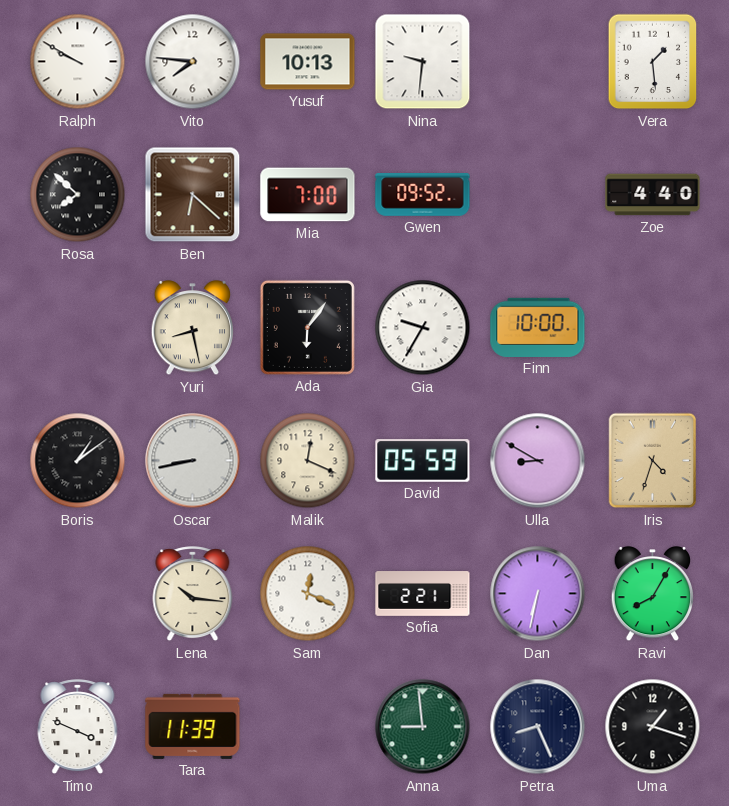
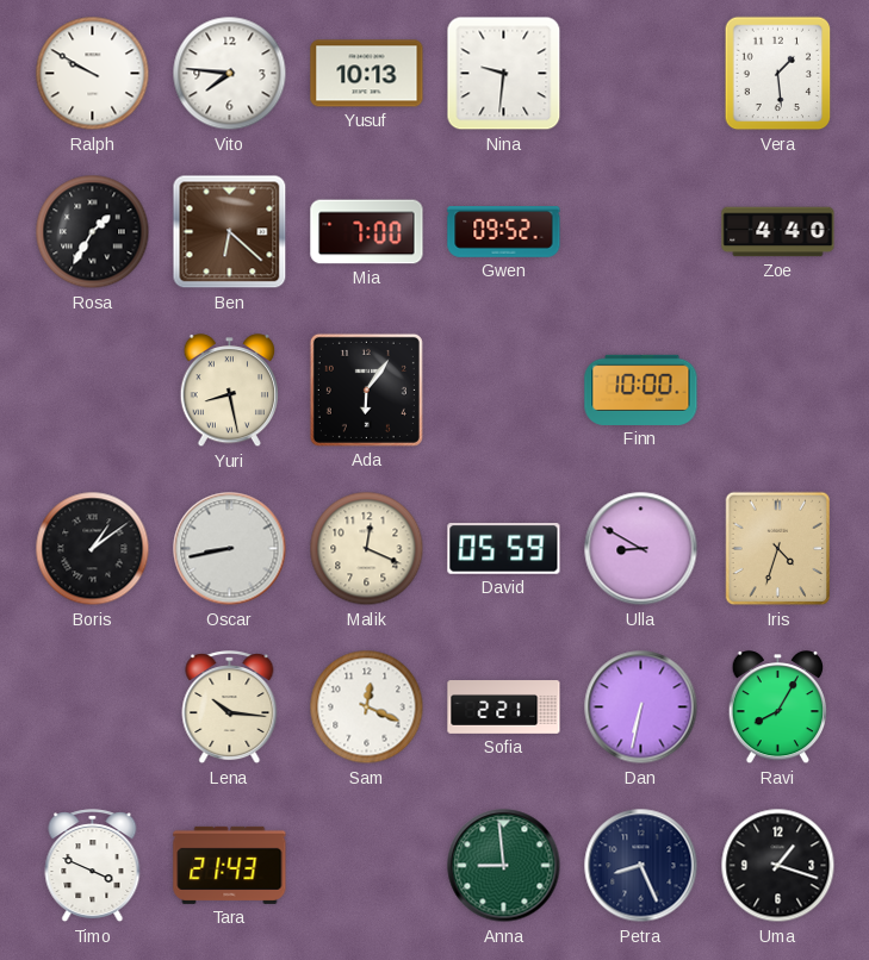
Rosa: 7:52 -> 1:35 (93, 232)
Gia: 9:35 -> none (423, 328)
Tara: 11:39 -> 21:43 (230, 865)
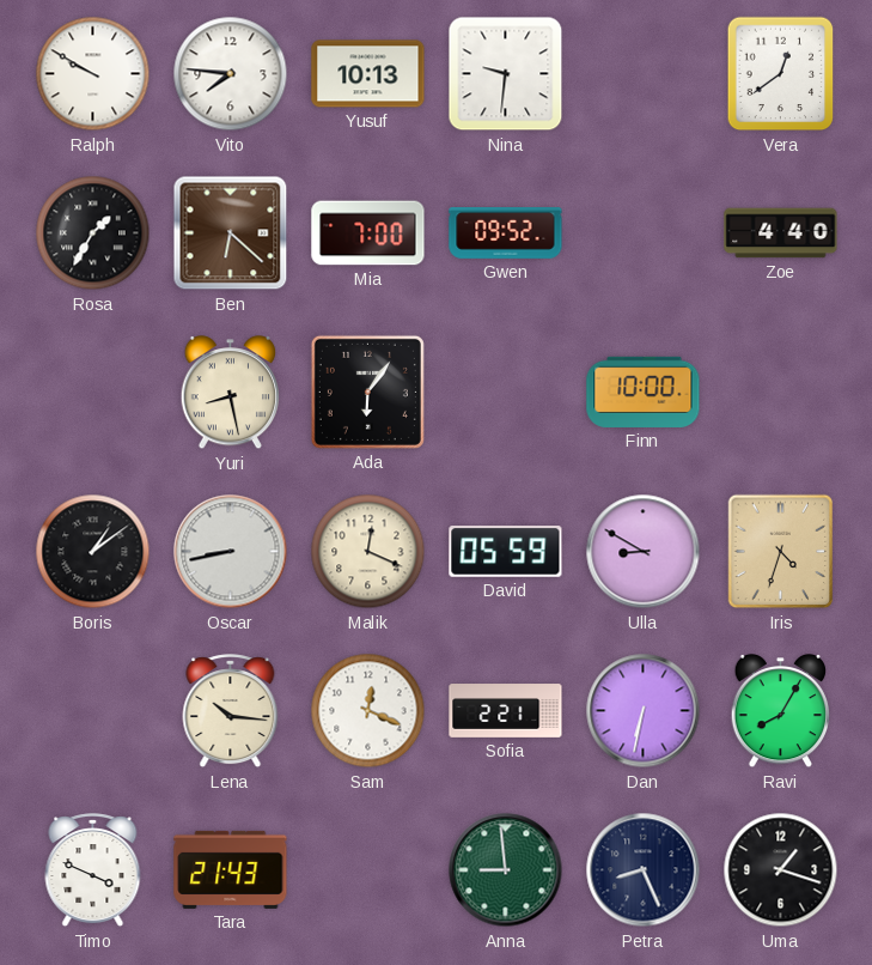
Vera: 1:29 -> 12:39 (781, 74)
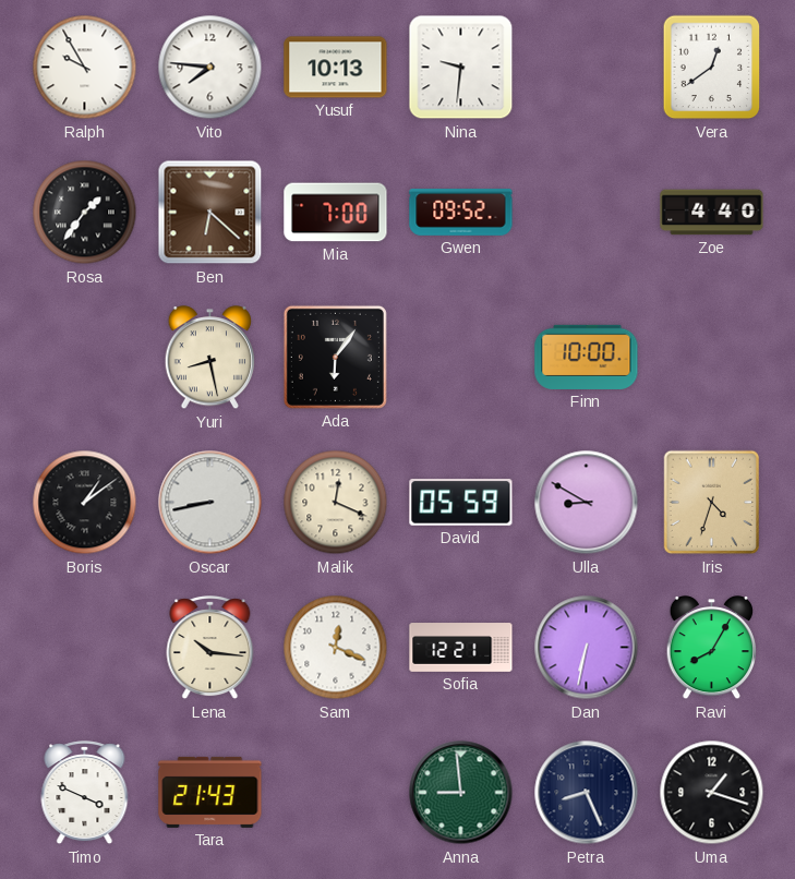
Ralph: 9:50 -> 9:55 (85, 68)
Rosa: 1:35 -> 1:36 (85, 213)
Sofia: 2:21 -> 12:21 (461, 648)
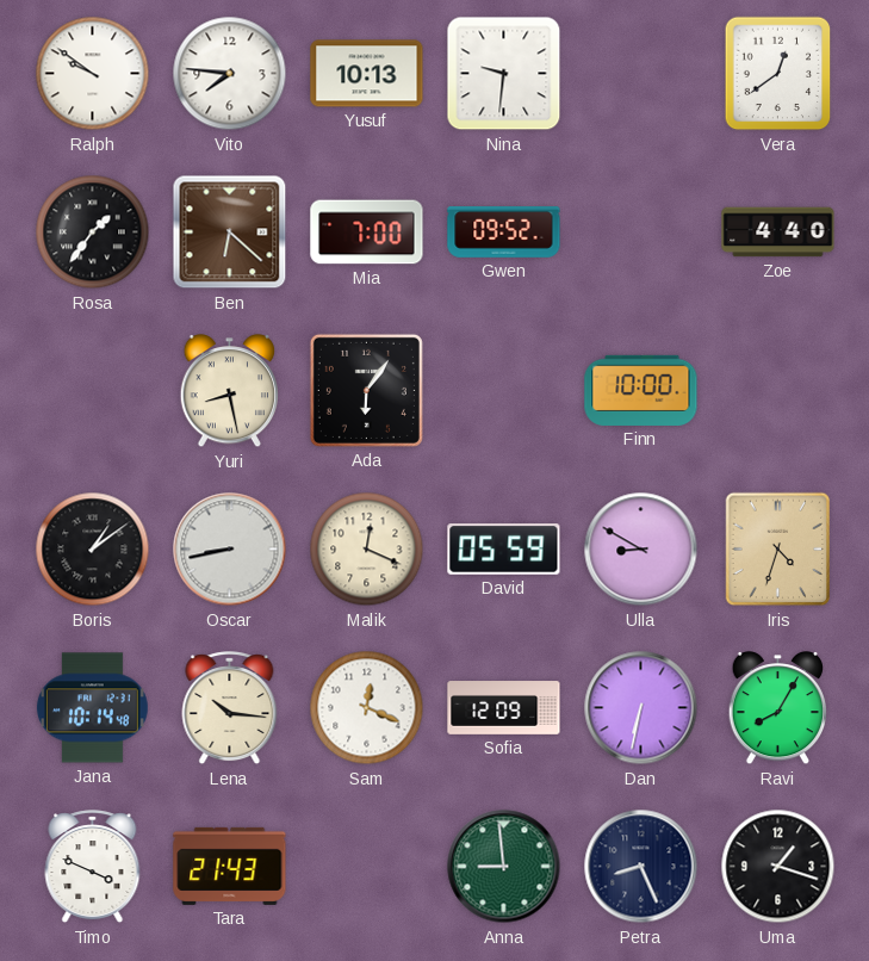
Ralph: 9:55 -> 9:51 (93, 74)
Jana: none -> 10:14 (92, 708)
Sofia: 12:21 -> 12:09 (504, 708)
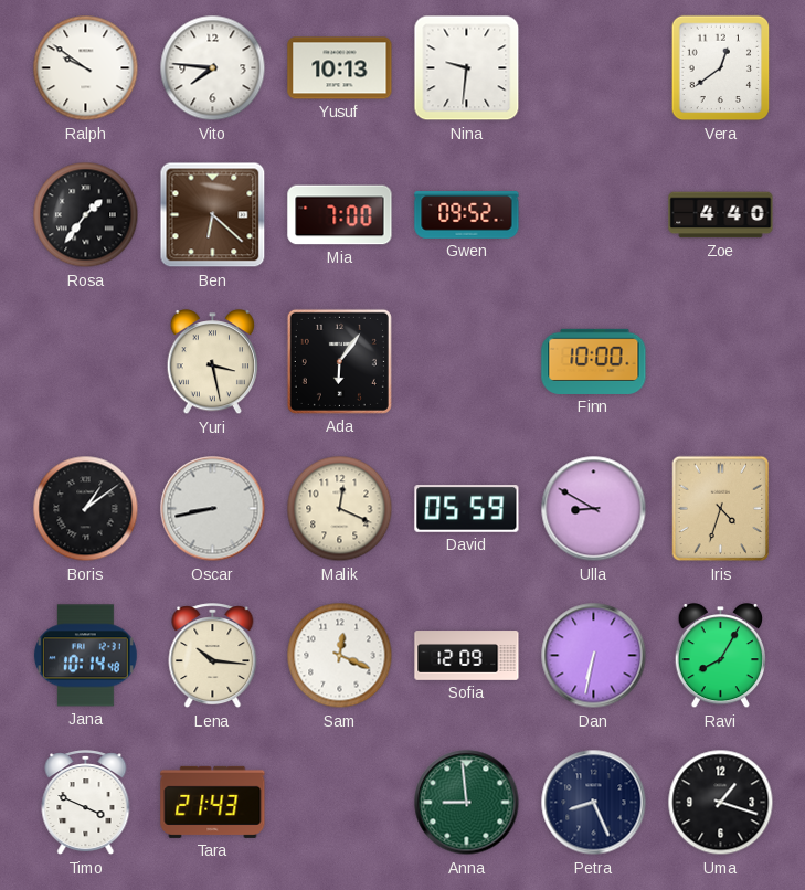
Yuri: 8:28 -> 3:28 (213, 363)
